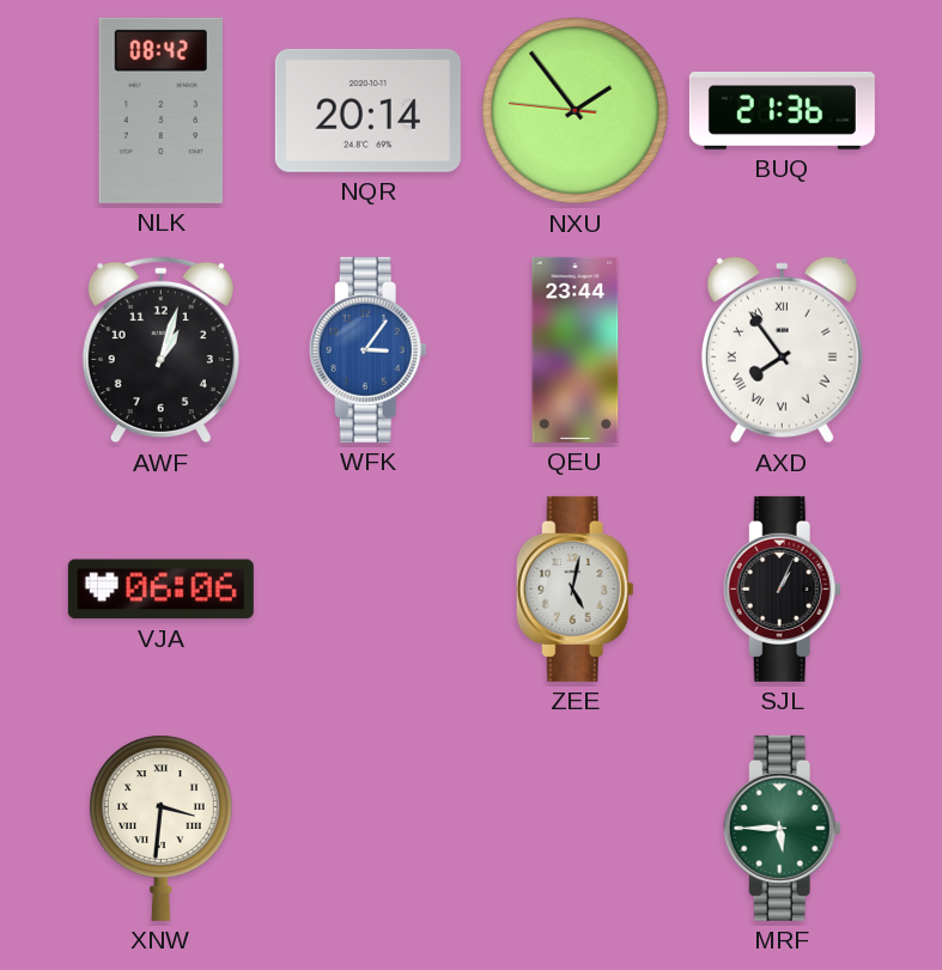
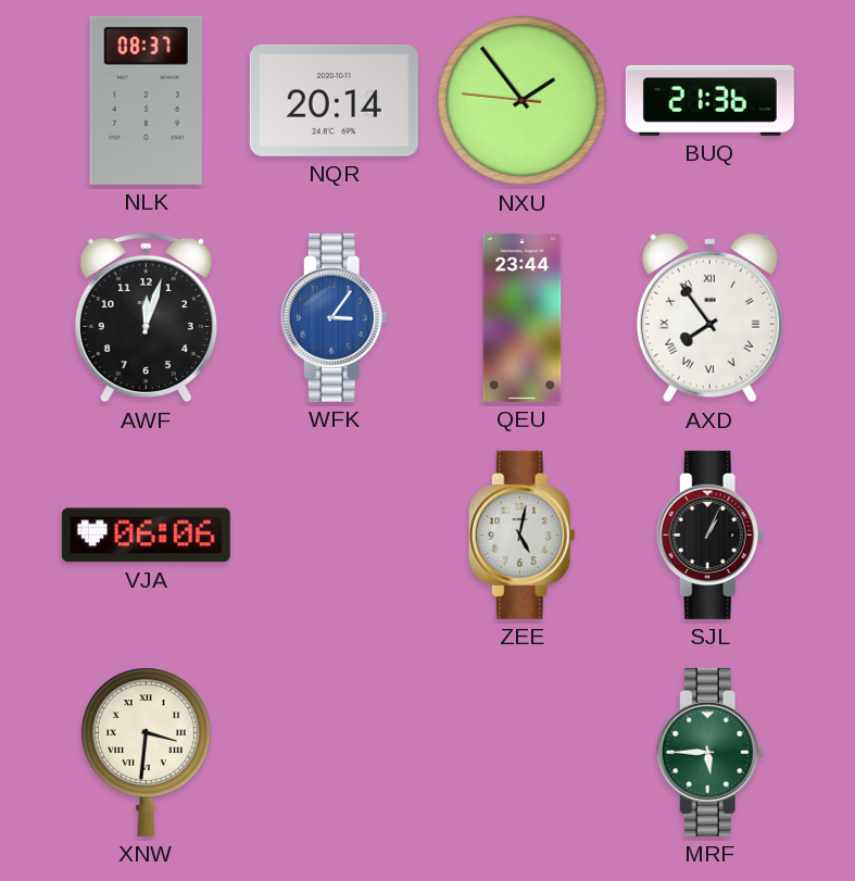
NLK: 08:42 -> 08:37 (146, 100)
AWF: 1:03 -> 12:03 (146, 318)
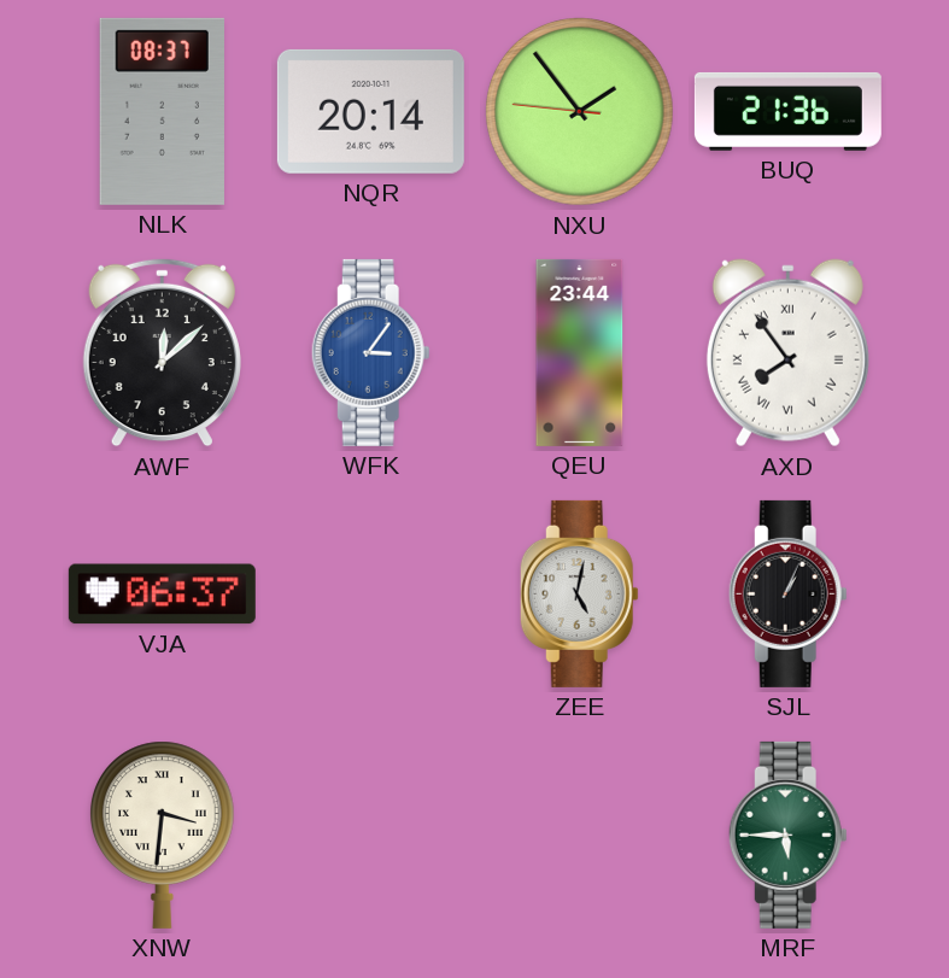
AWF: 12:03 -> 12:08 (162, 353)
VJA: 06:06 -> 06:37 (162, 595)
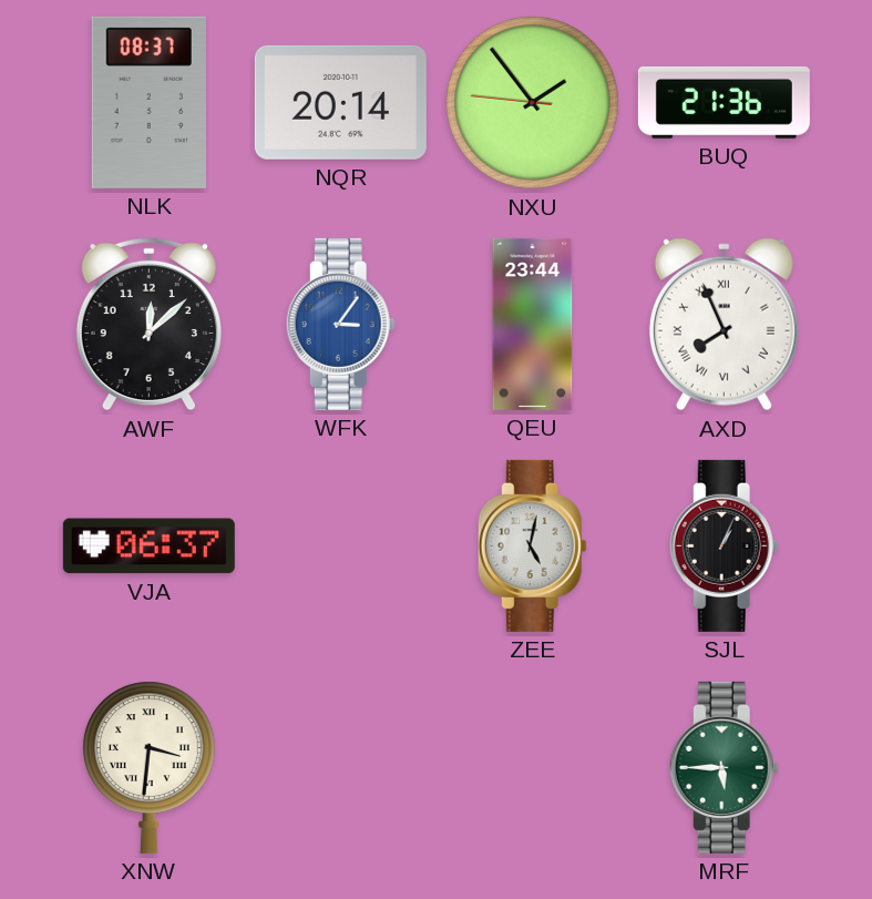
AXD: 7:54 -> 7:56 (724, 325)
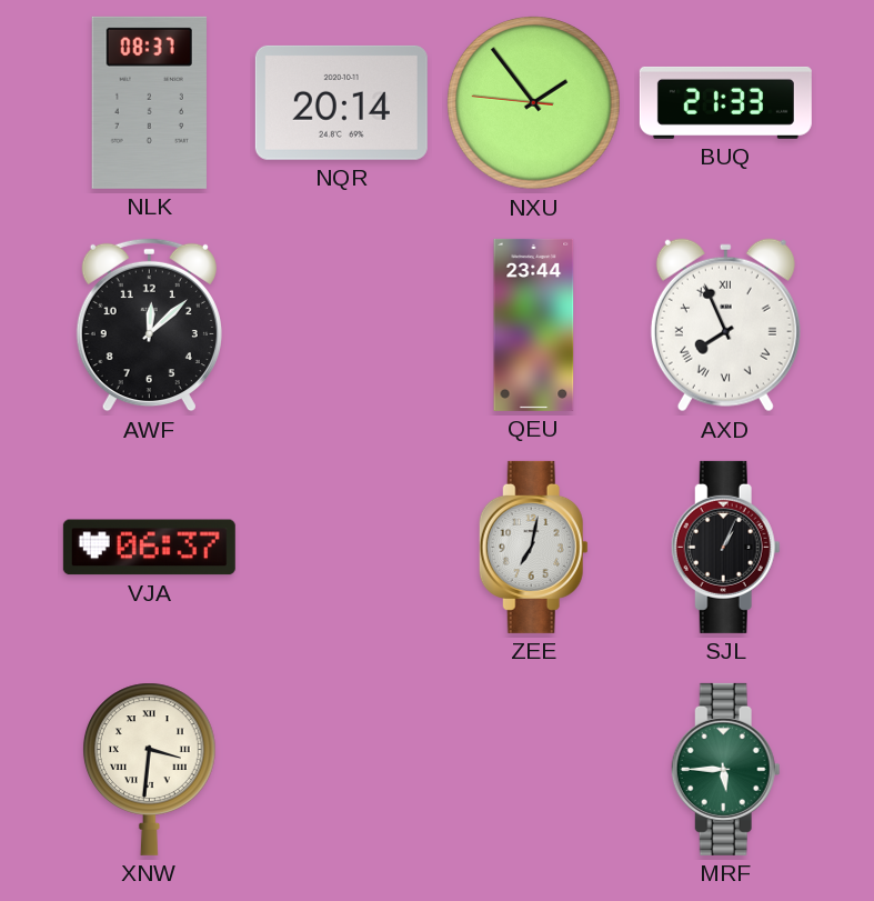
BUQ: 21:36 -> 21:33 (725, 102)
WFK: 3:06 -> none (340, 324)
ZEE: 5:02 -> 7:02 (533, 547)
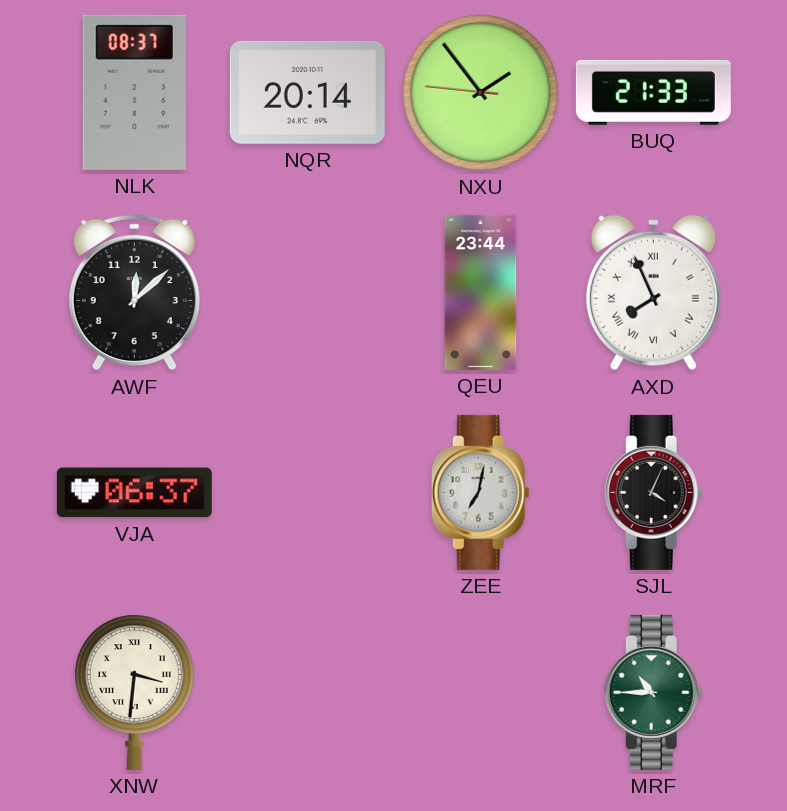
SJL: 1:04 -> 4:04 (653, 492)
MRF: 5:45 -> 10:45 (653, 692)
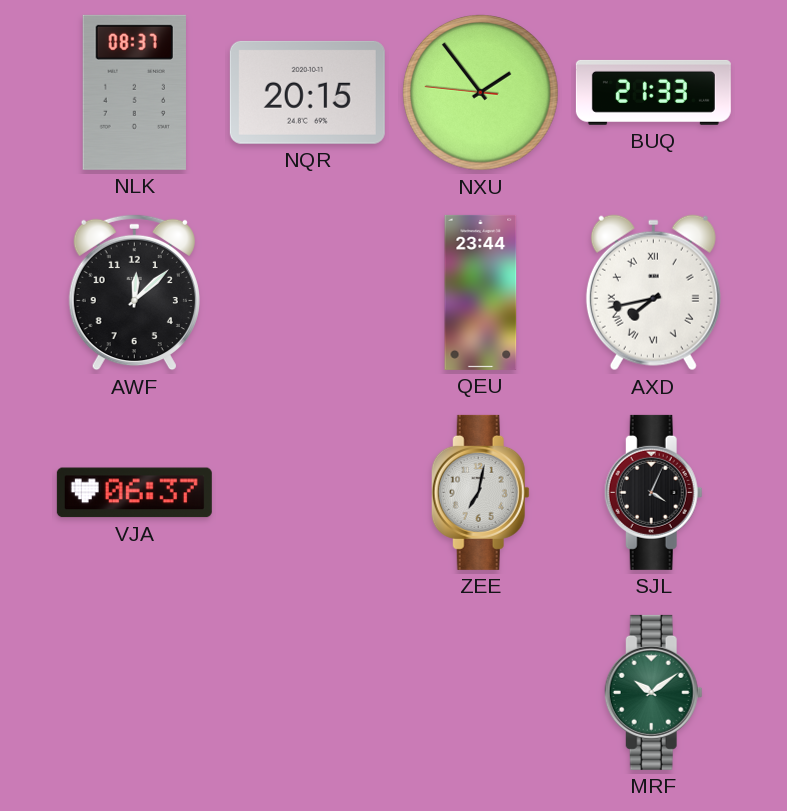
NQR: 20:14 -> 20:15 (307, 92)
AXD: 7:56 -> 7:43 (653, 293)
XNW: 3:31 -> none (135, 692)
MRF: 10:45 -> 10:09 (653, 692)
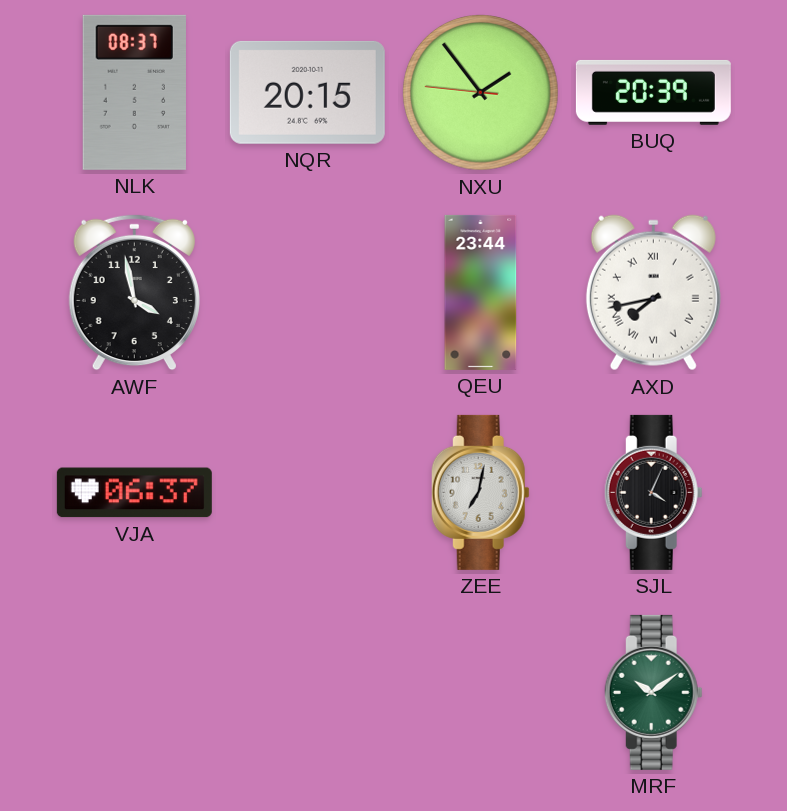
BUQ: 21:33 -> 20:39 (653, 92)
AWF: 12:08 -> 3:58 (134, 293)
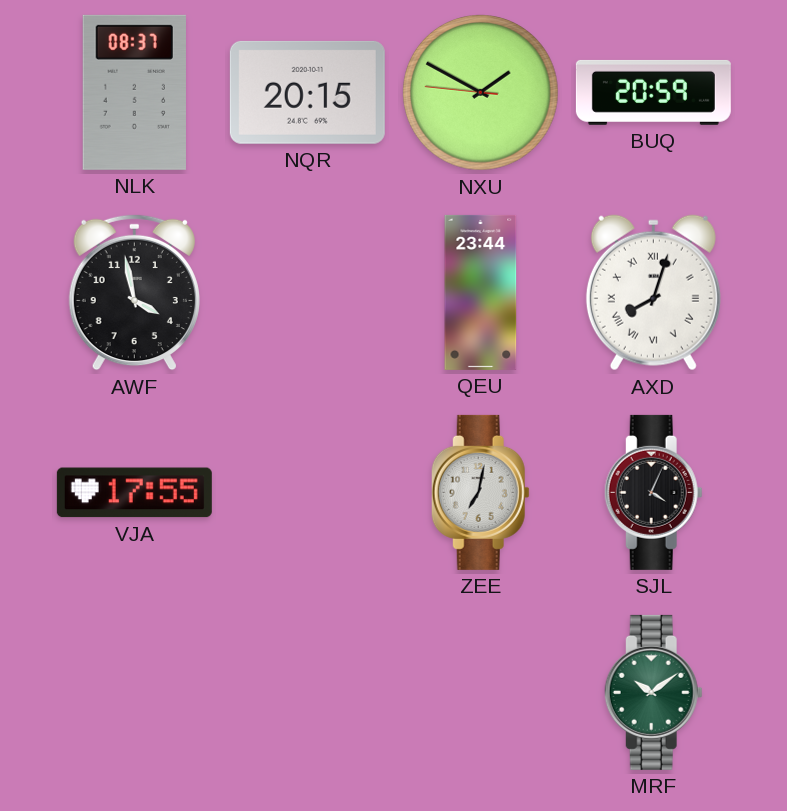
NXU: 1:53 -> 1:49 (481, 93)
BUQ: 20:39 -> 20:59 (653, 92)
AXD: 7:43 -> 8:03 (653, 293)
VJA: 06:37 -> 17:55 (134, 493)
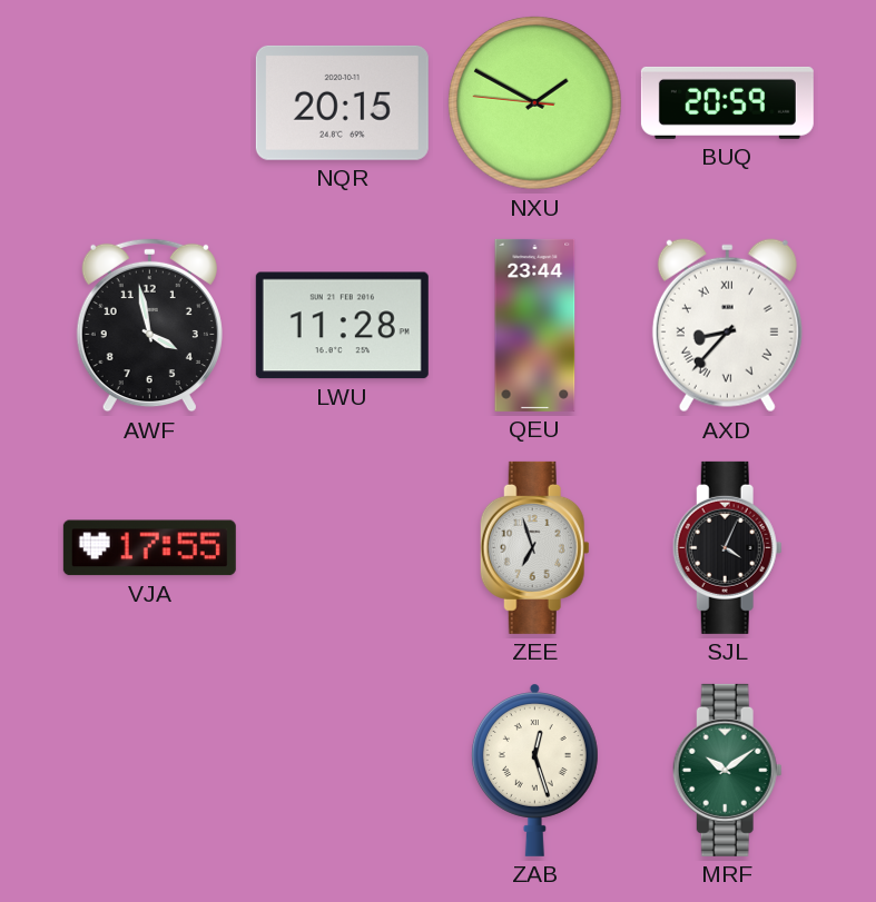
NLK: 08:37 -> none (134, 92)
LWU: none -> 11:28 (342, 326)
AXD: 8:03 -> 8:37 (727, 326)
ZEE: 7:02 -> 6:57 (534, 547)
ZAB: none -> 12:27 (534, 770)
